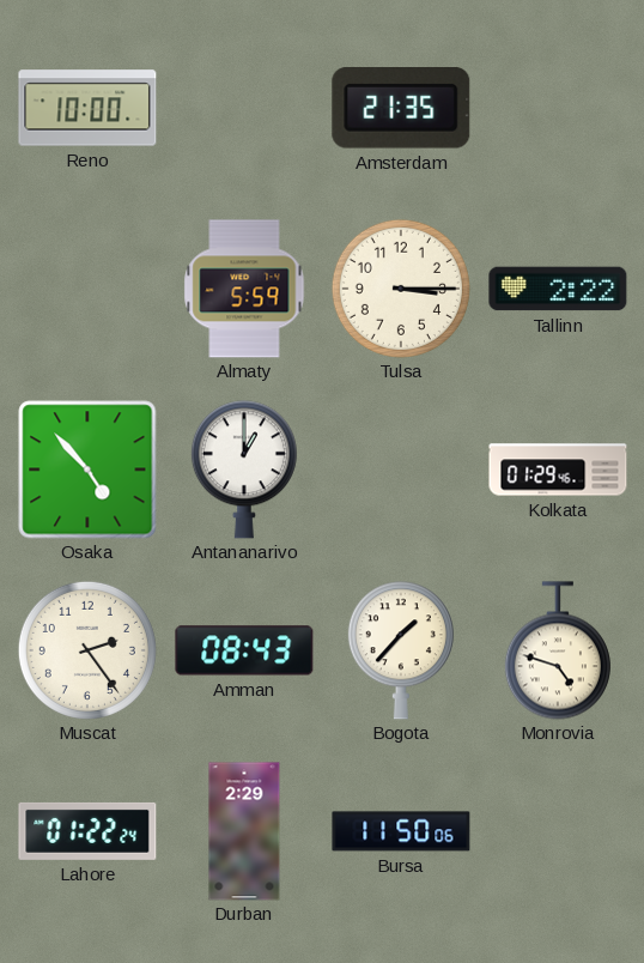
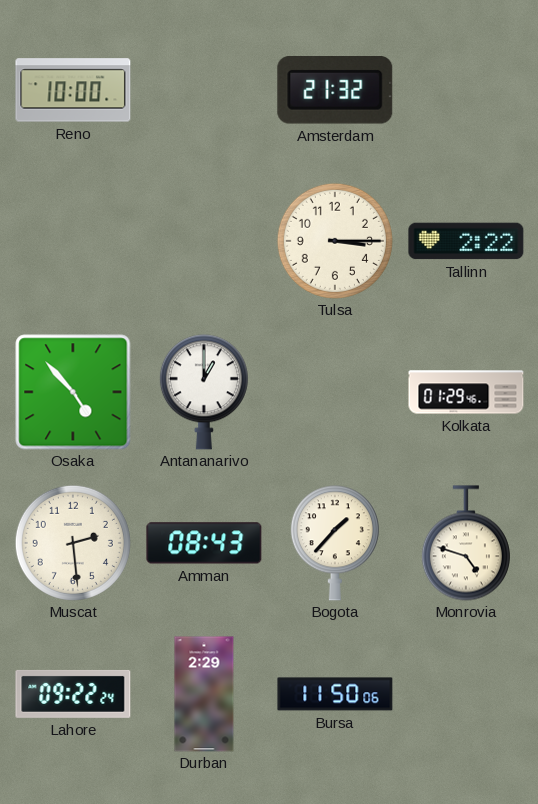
Amsterdam: 21:35 -> 21:32 (335, 91)
Almaty: 5:59 -> none (244, 289)
Muscat: 2:24 -> 2:29 (73, 543)
Lahore: 01:22 -> 09:22 (73, 694)
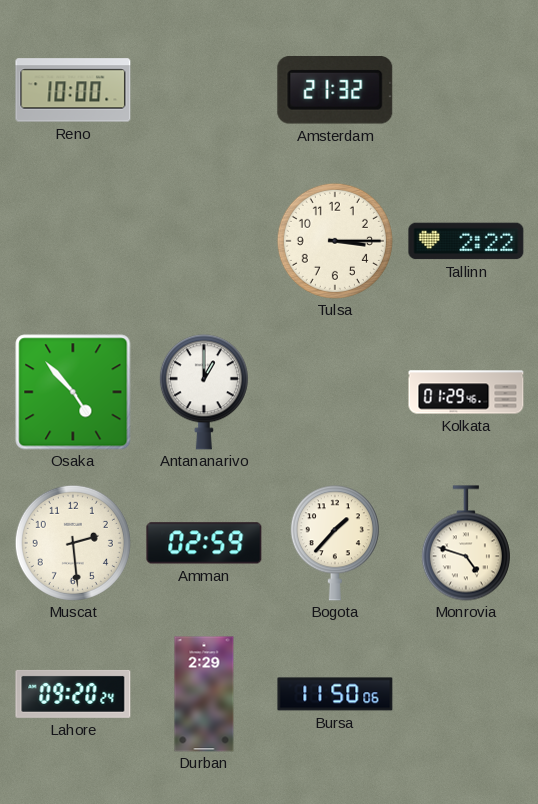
Amman: 08:43 -> 02:59 (204, 543)
Lahore: 09:22 -> 09:20 (73, 694)
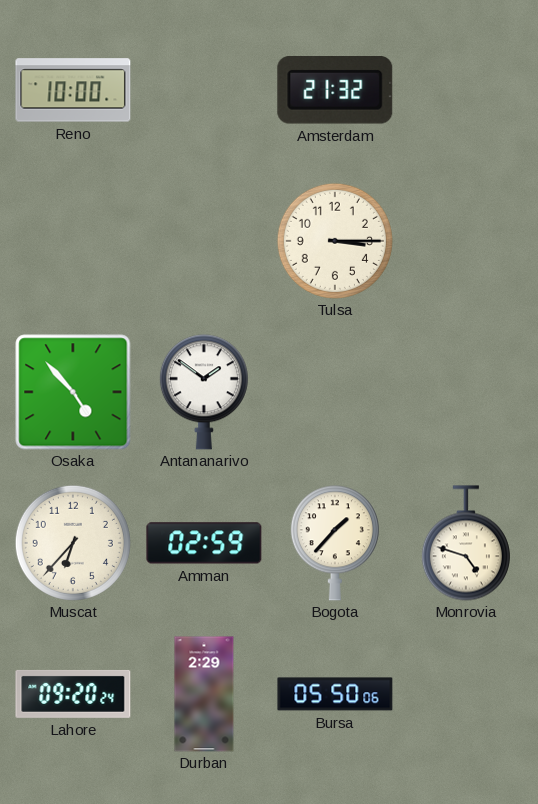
Tallinn: 2:22 -> none (466, 241)
Antananarivo: 1:00 -> 1:51 (204, 392)
Kolkata: 01:29 -> none (466, 392)
Muscat: 2:29 -> 6:37 (73, 543)
Bursa: 11:50 -> 05:50 (335, 694)
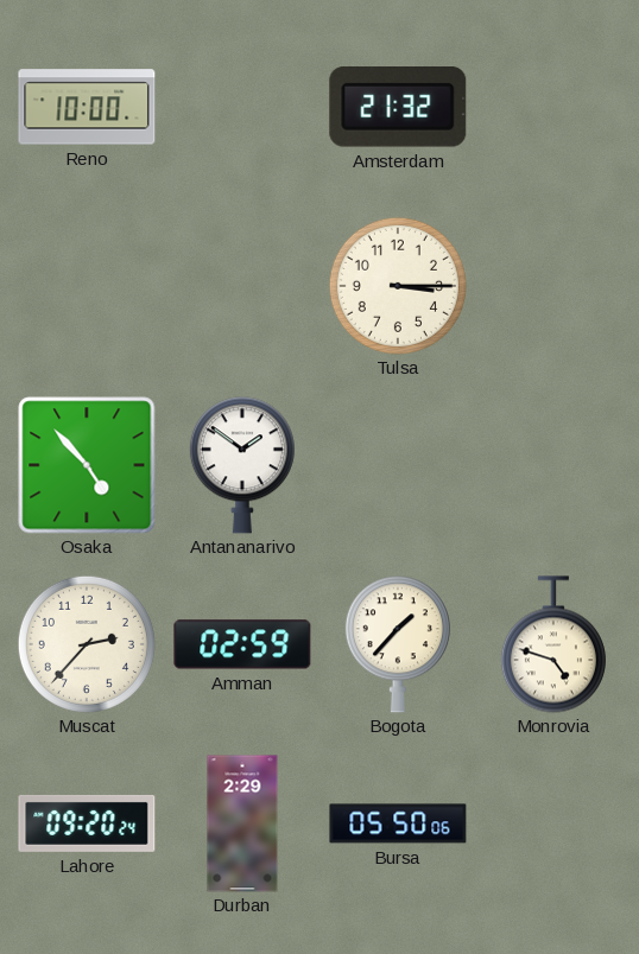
Muscat: 6:37 -> 2:37 (87, 644)
